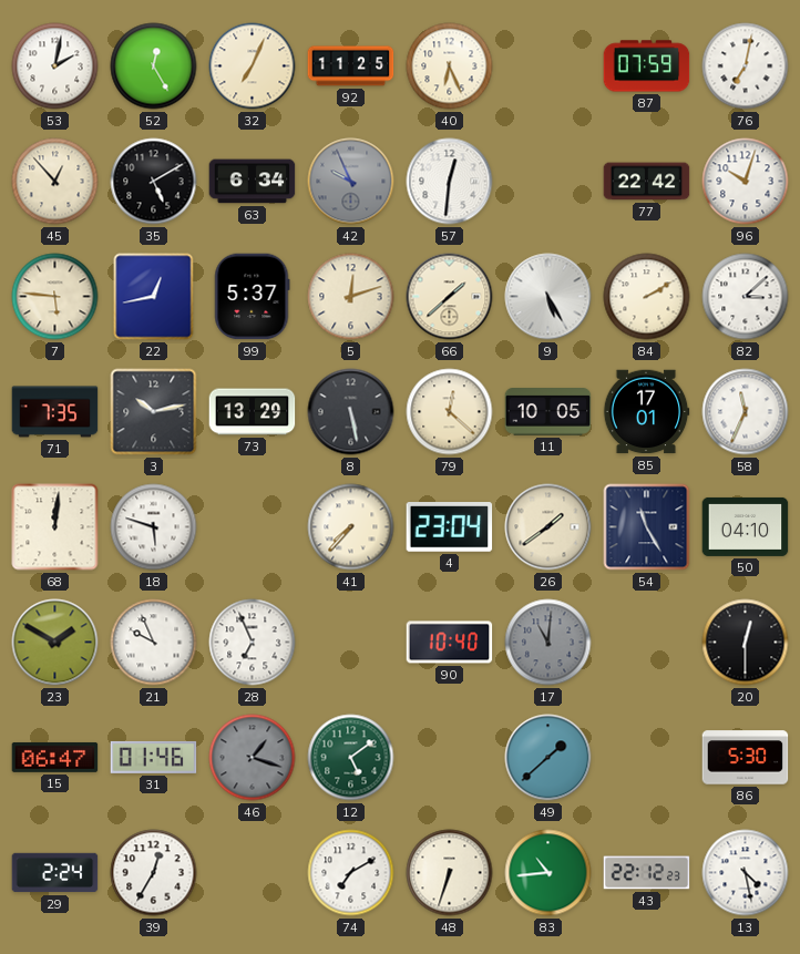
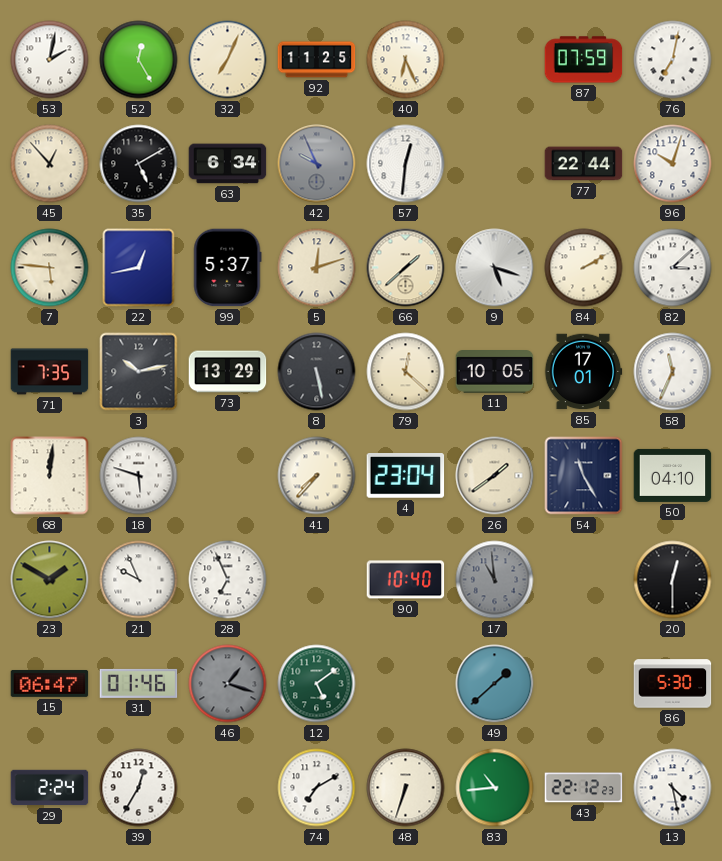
77: 22:42 -> 22:44 (584, 164)
9: 5:25 -> 5:18 (495, 268)
17: 11:01 -> 10:59 (495, 580)
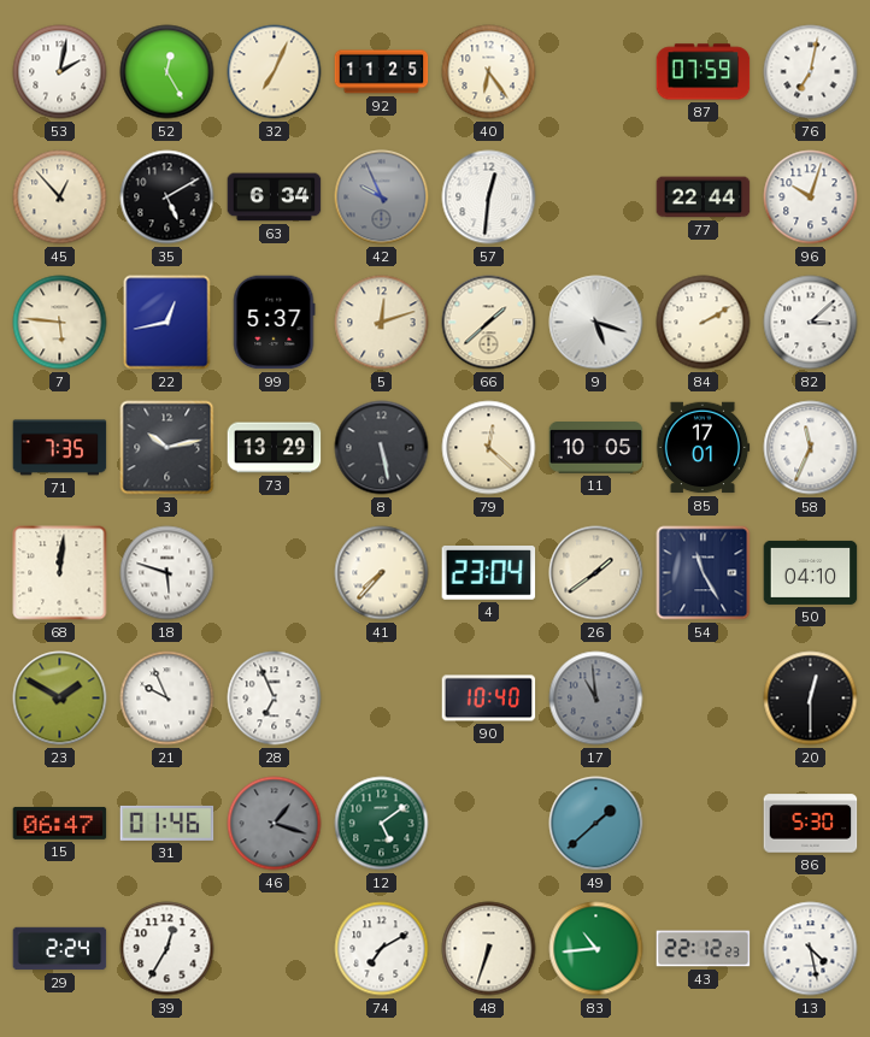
40: 6:26 -> 6:24 (489, 72)
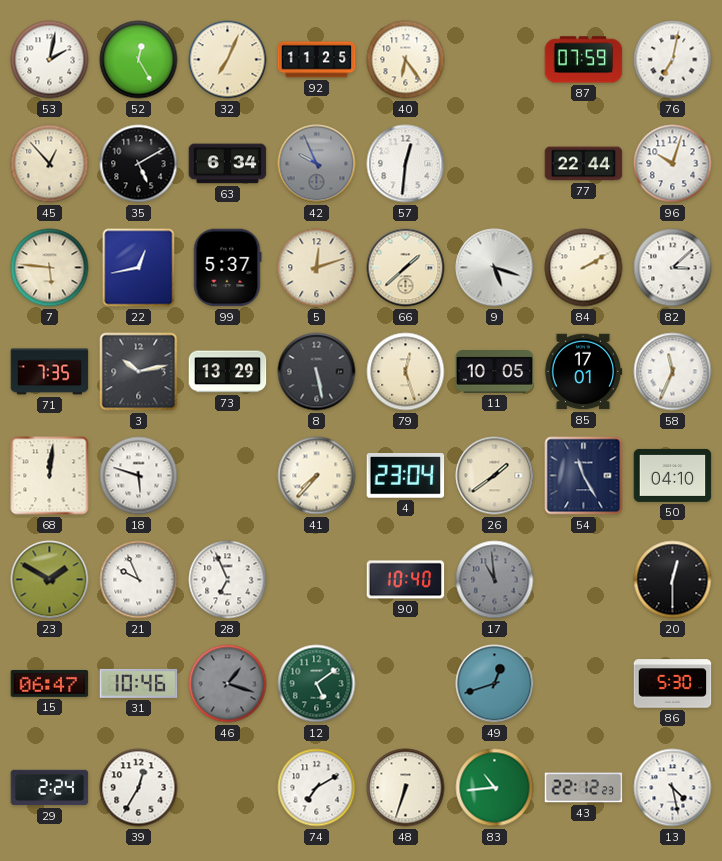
79: 12:22 -> 12:27 (406, 372)
31: 01:46 -> 10:46 (139, 683)
49: 1:38 -> 12:42 (495, 684)
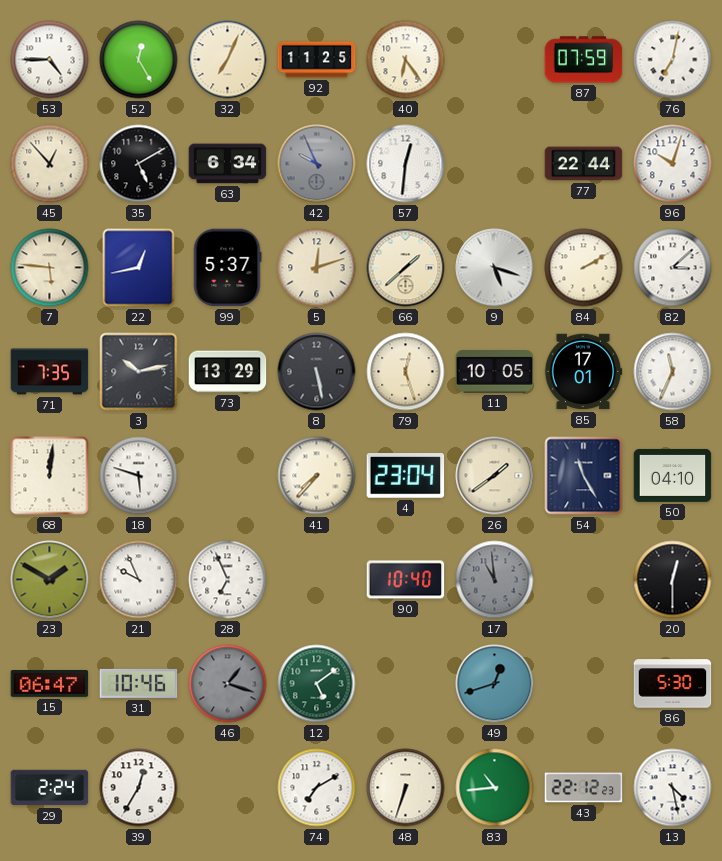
53: 2:02 -> 4:45 (50, 60)
